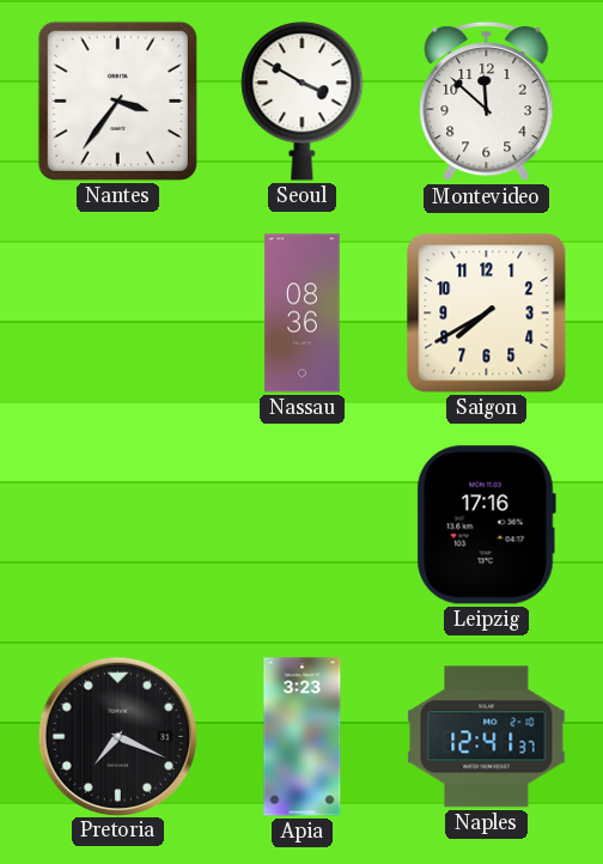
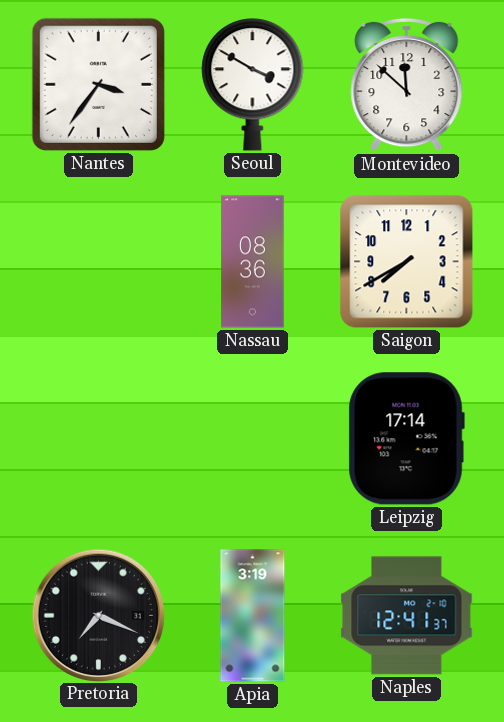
Leipzig: 17:16 -> 17:14 (406, 439)
Apia: 3:23 -> 3:19 (253, 616)
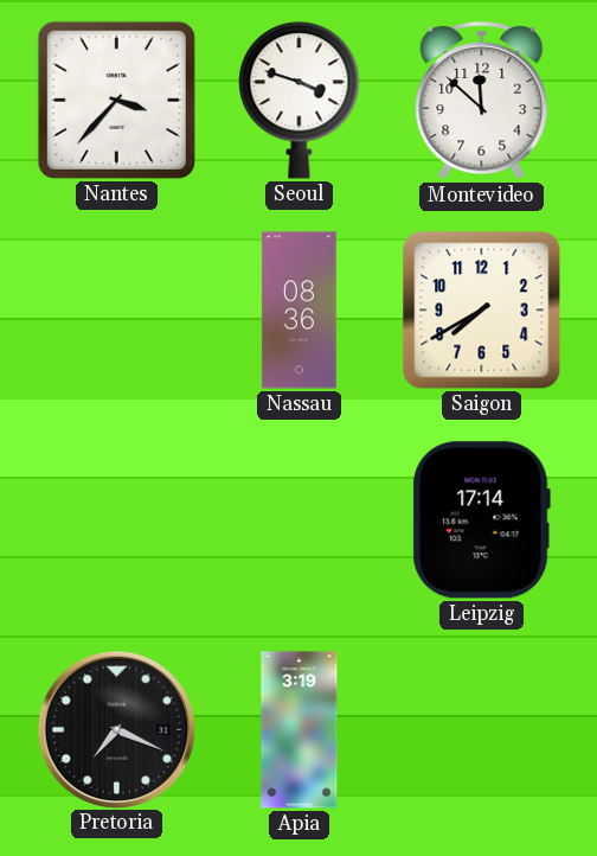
Nantes: 3:36 -> 3:37 (116, 100)
Seoul: 3:50 -> 3:48 (300, 101)
Naples: 12:41 -> none (407, 616)
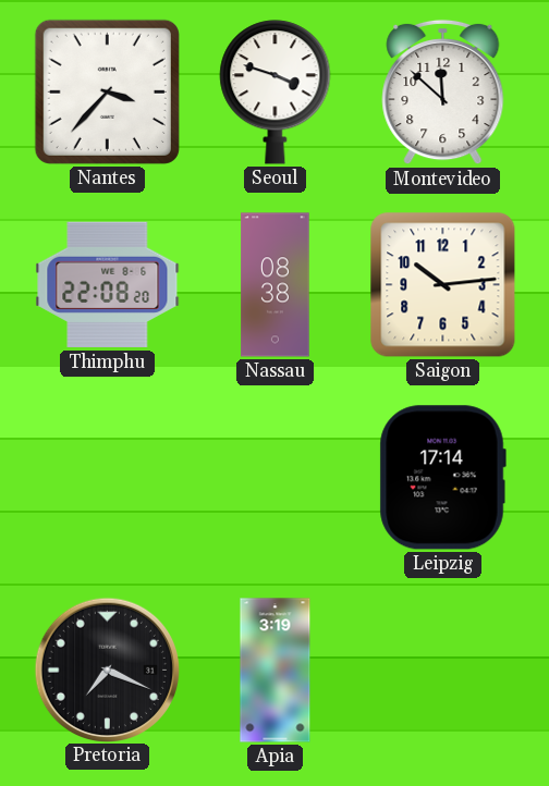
Thimphu: none -> 22:08 (108, 285)
Nassau: 08:36 -> 08:38 (276, 285)
Saigon: 7:40 -> 10:14 (443, 285)
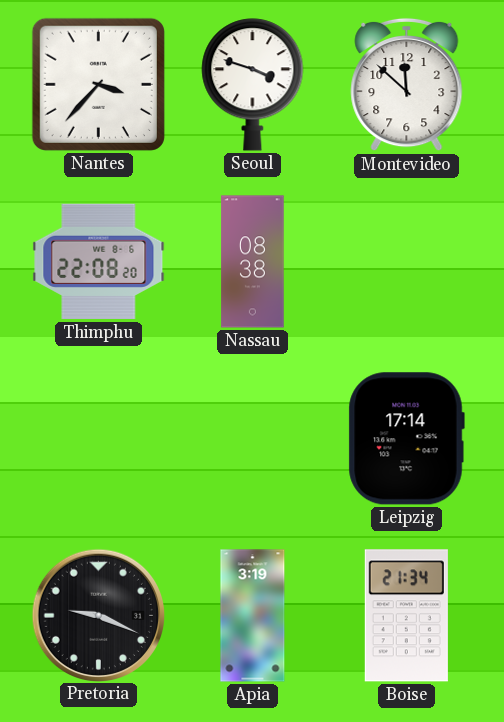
Saigon: 10:14 -> none (443, 285)
Pretoria: 7:19 -> 9:19 (98, 615)
Boise: none -> 21:34 (406, 616)
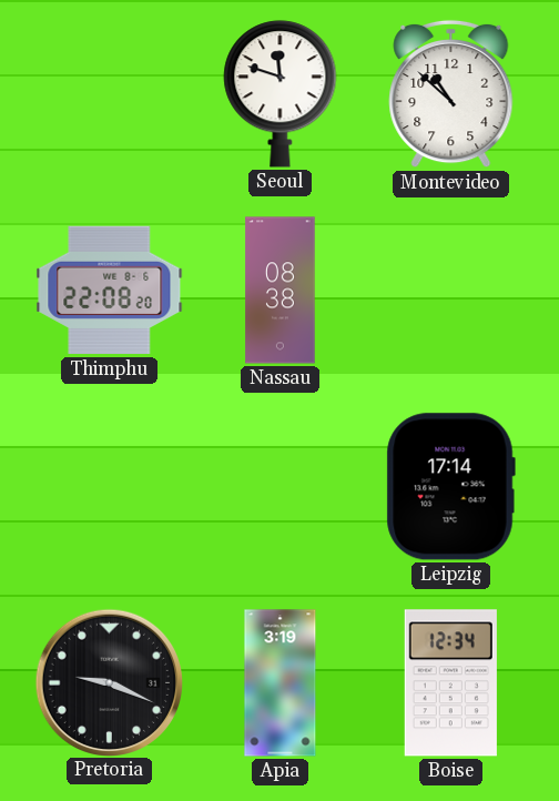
Nantes: 3:37 -> none (98, 84)
Seoul: 3:48 -> 11:48 (281, 94)
Montevideo: 11:52 -> 10:52 (451, 94)
Boise: 21:34 -> 12:34 (450, 683)
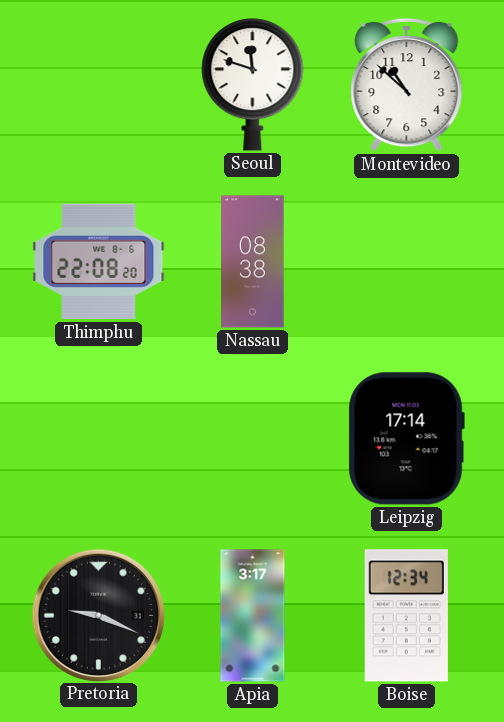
Apia: 3:19 -> 3:17 (253, 616)
